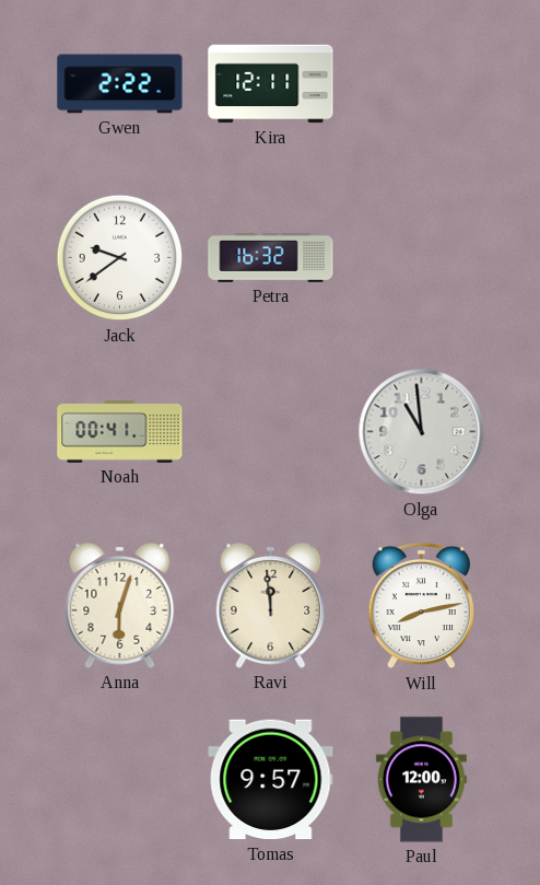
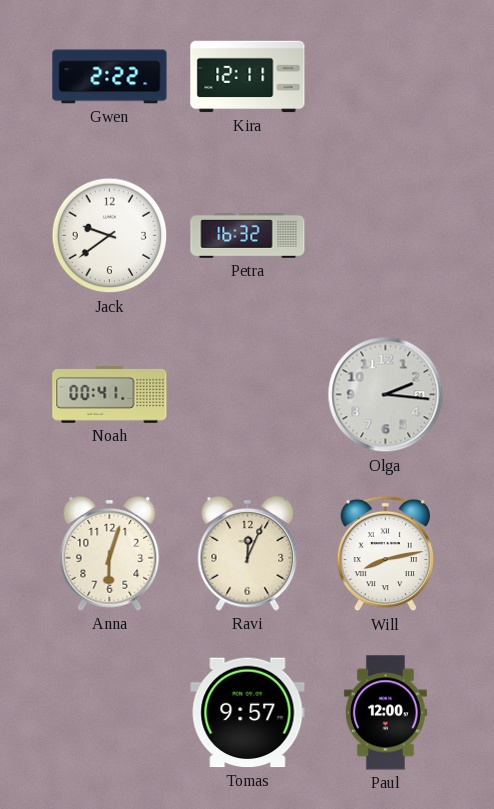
Olga: 10:59 -> 2:16 (386, 395)
Ravi: 11:59 -> 12:04 (248, 553)
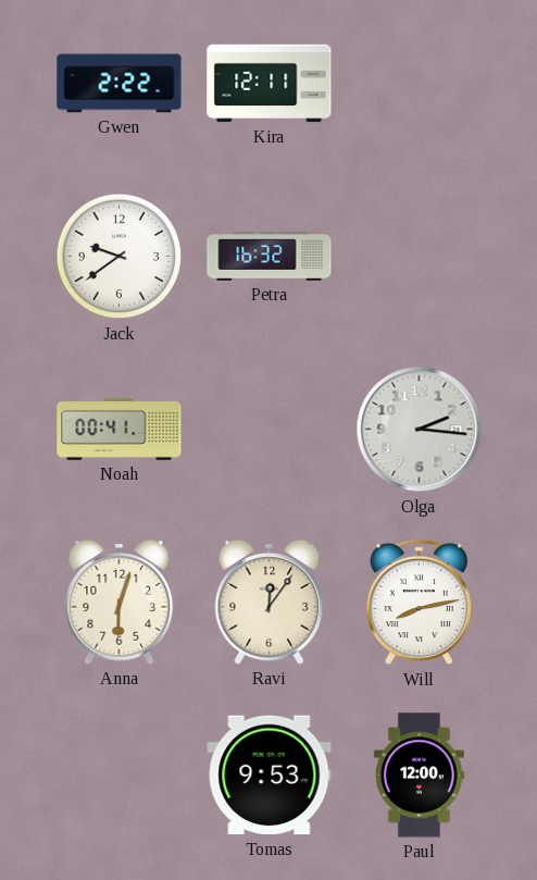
Ravi: 12:04 -> 12:06 (270, 602)
Tomas: 9:57 -> 9:53 (270, 776)
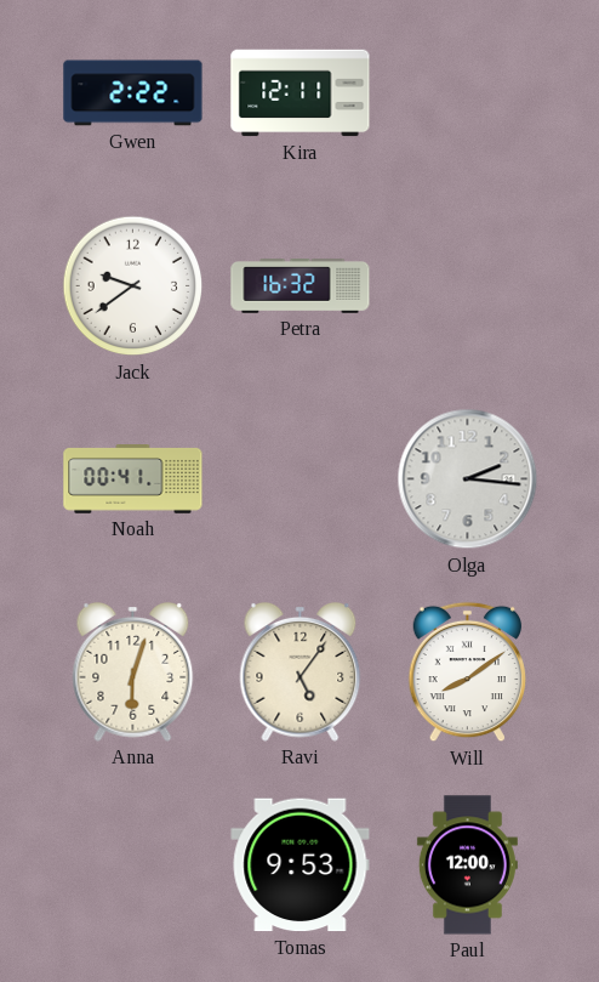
Ravi: 12:06 -> 5:06 (301, 671)
Will: 8:13 -> 8:09 (468, 672)
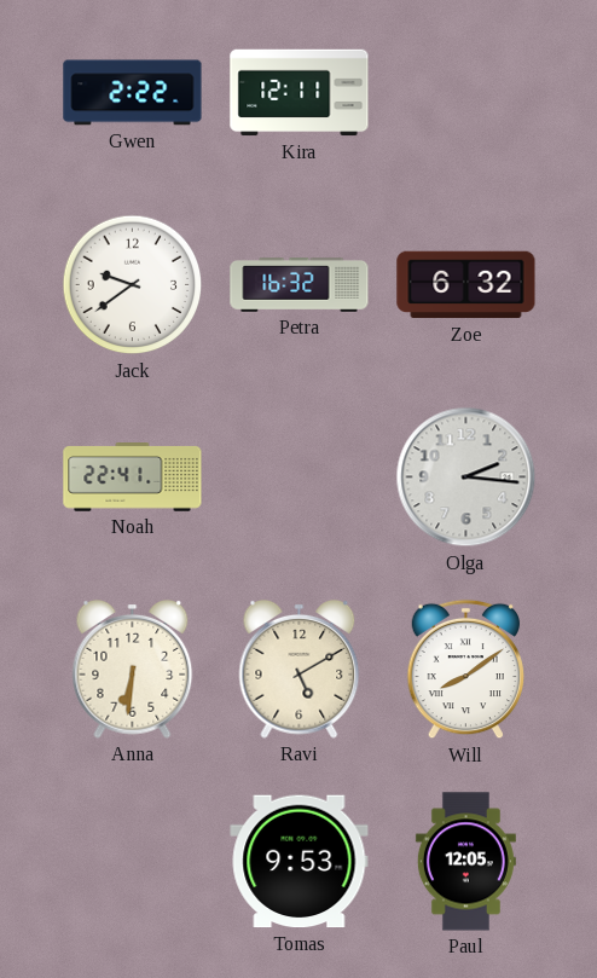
Zoe: none -> 6:32 (466, 285)
Noah: 00:41 -> 22:41 (133, 478)
Anna: 6:03 -> 6:31 (133, 669)
Ravi: 5:06 -> 5:10 (300, 669)
Paul: 12:00 -> 12:05 (465, 862)
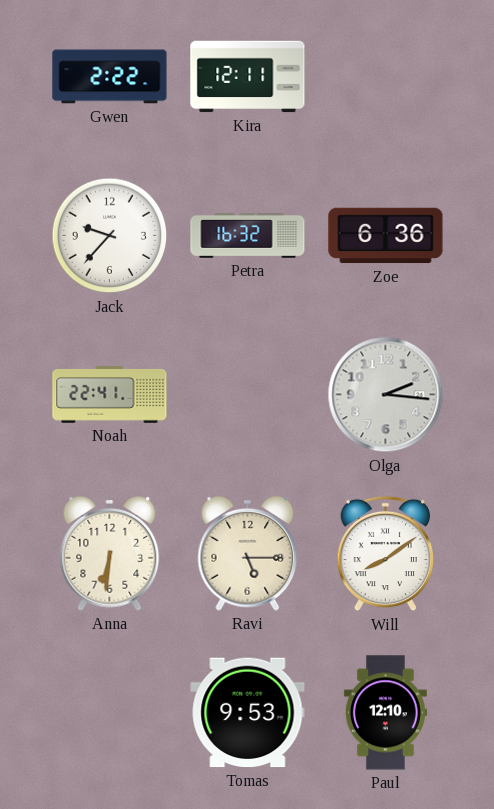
Jack: 9:39 -> 9:37 (110, 236)
Zoe: 6:32 -> 6:36 (386, 236)
Ravi: 5:10 -> 5:15 (248, 553)
Paul: 12:05 -> 12:10 (385, 713)
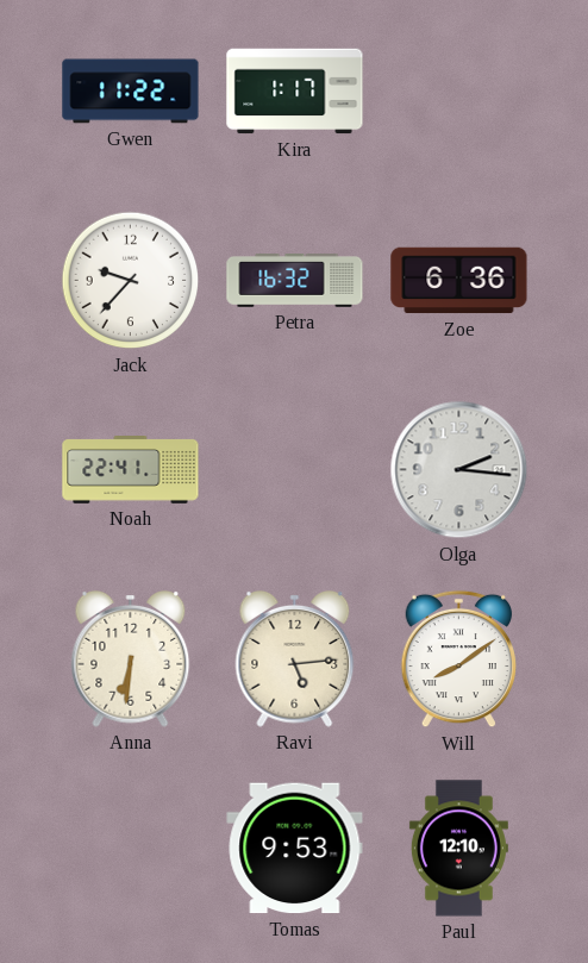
Gwen: 2:22 -> 11:22 (131, 92)
Kira: 12:11 -> 1:17 (295, 92)
Ravi: 5:15 -> 5:14 (295, 658)
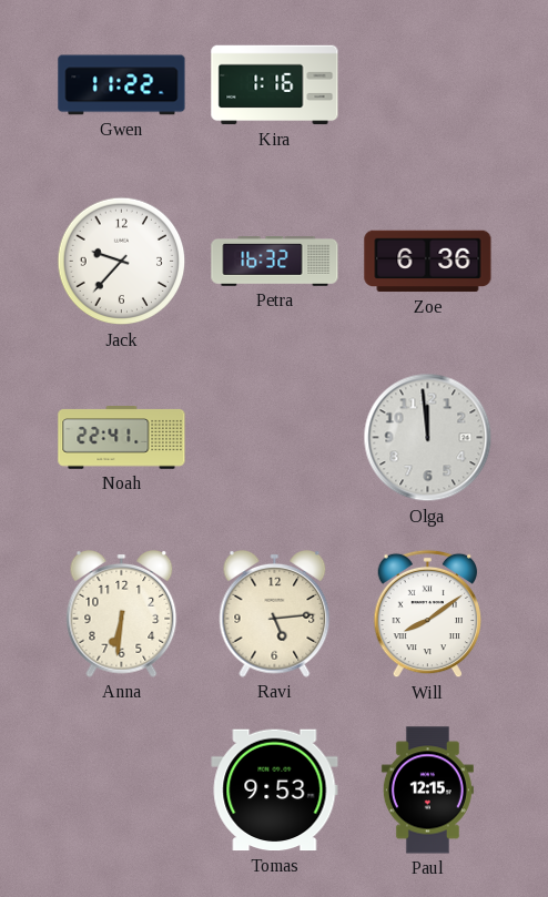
Kira: 1:17 -> 1:16 (275, 85)
Olga: 2:16 -> 11:59 (428, 438)
Paul: 12:10 -> 12:15 (427, 791)
